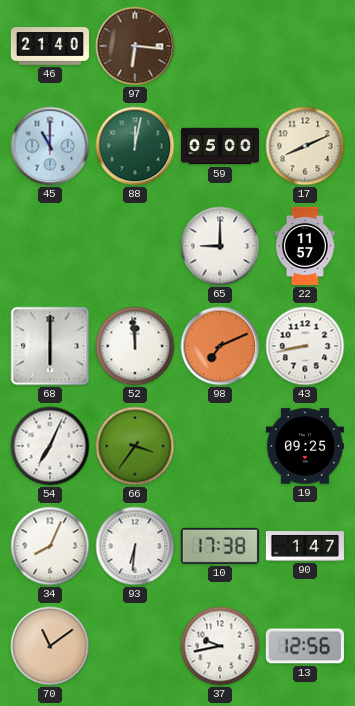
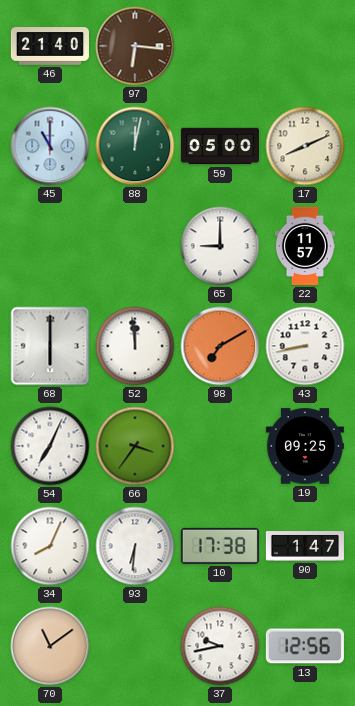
98: 7:11 -> 7:10 (220, 346)
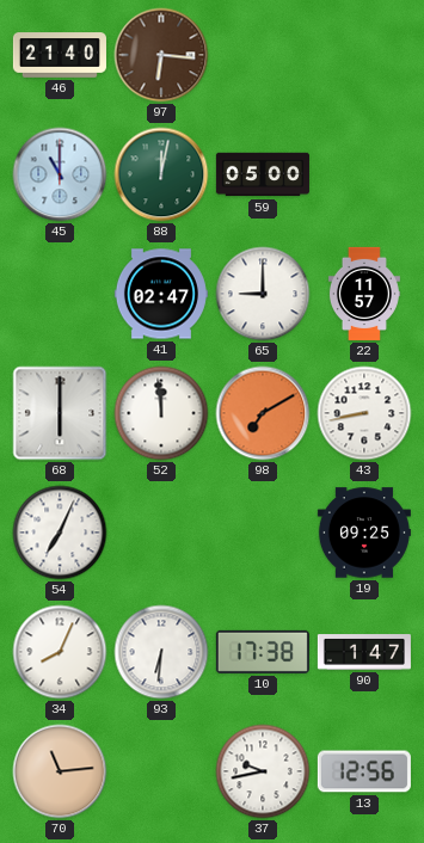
17: 8:11 -> none (305, 146)
41: none -> 02:47 (161, 294)
66: 3:36 -> none (135, 446)
70: 11:09 -> 11:14 (60, 771)
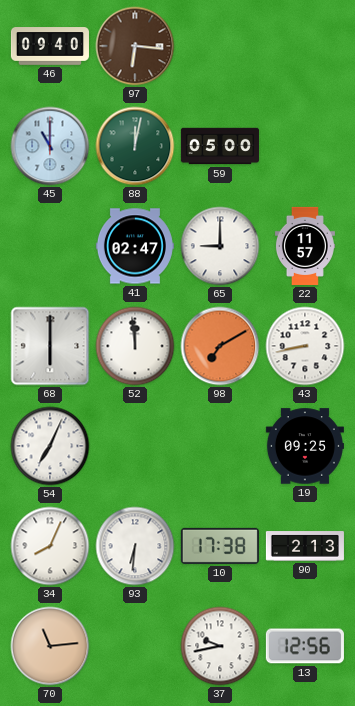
46: 21:40 -> 09:40 (50, 46)
90: 1:47 -> 2:13 (305, 546)
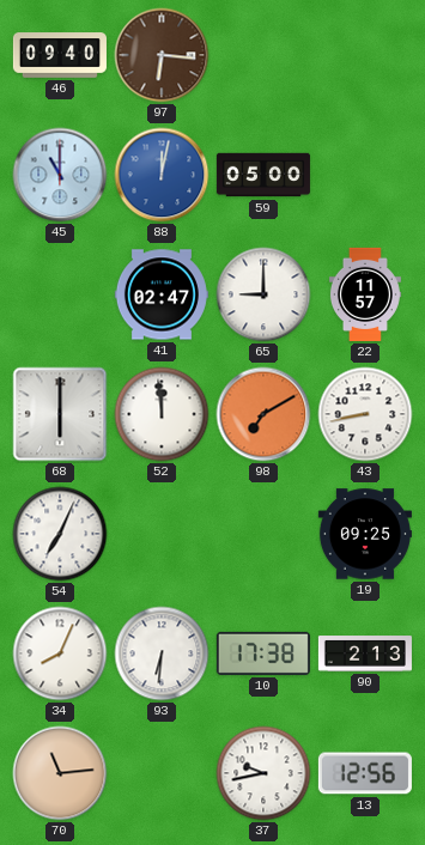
88 dial: green -> blue (162, 175)
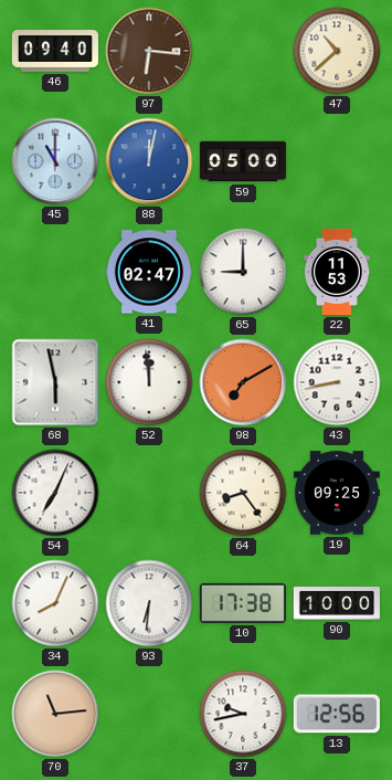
47: none -> 10:38 (337, 51)
22: 11:57 -> 11:53 (337, 272)
68: 6:00 -> 5:58 (55, 382)
64: none -> 8:24 (243, 493)
90: 2:13 -> 10:00 (337, 603)
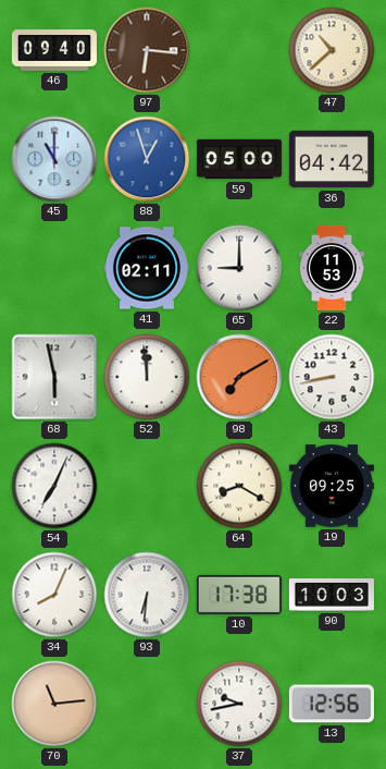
88: 12:02 -> 12:57 (147, 159)
36: none -> 04:42 (332, 159)
41: 02:47 -> 02:11 (147, 268)
64: 8:24 -> 8:20 (239, 486)
90: 10:00 -> 10:03 (332, 595)
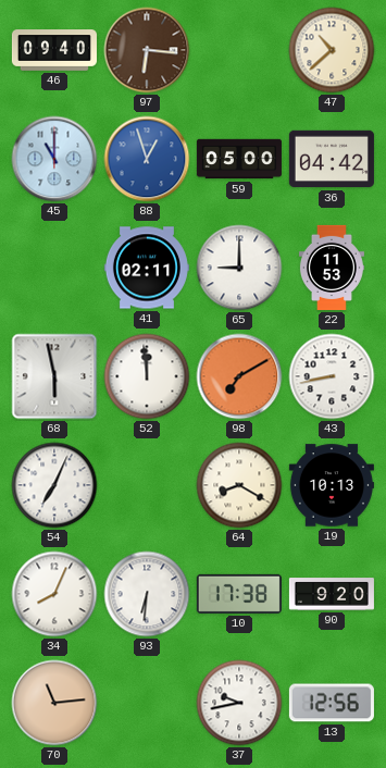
19: 09:25 -> 10:13 (332, 485)
90: 10:03 -> 9:20 (332, 594)
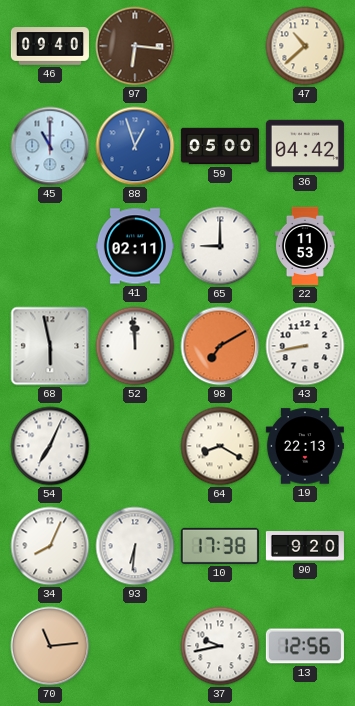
19: 10:13 -> 22:13 (305, 446)
